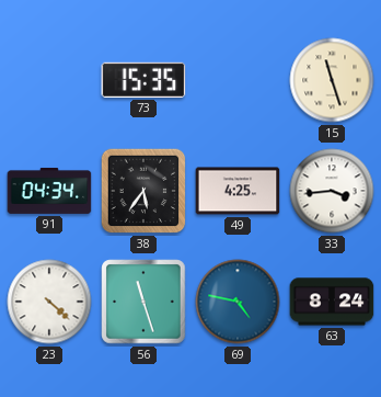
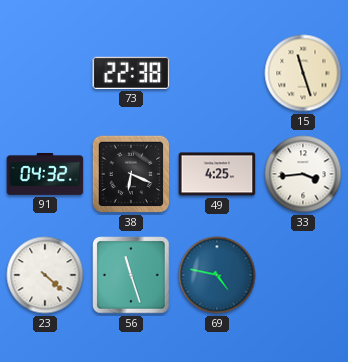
73: 15:35 -> 22:38 (131, 73)
91: 04:34 -> 04:32 (45, 174)
38: 5:36 -> 6:19 (131, 174)
63: 8:24 -> none (332, 302)
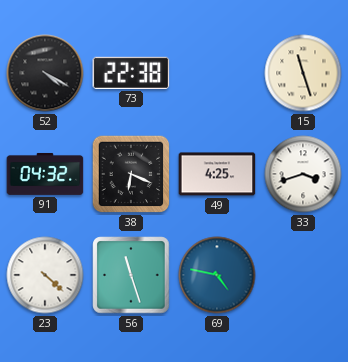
52: none -> 4:20 (45, 73)
33: 3:44 -> 3:42 (303, 174)
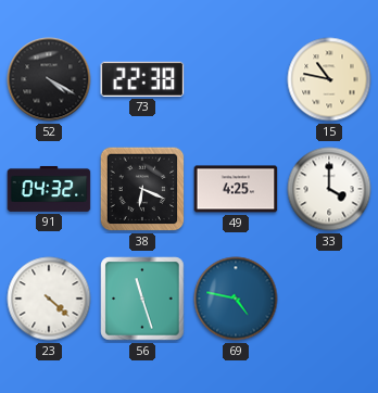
15: 11:27 -> 10:47 (329, 79)
33: 3:42 -> 4:00 (329, 189)
